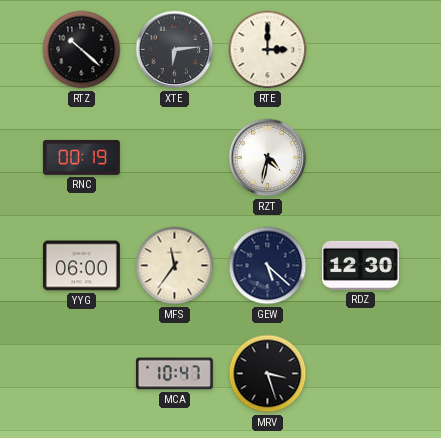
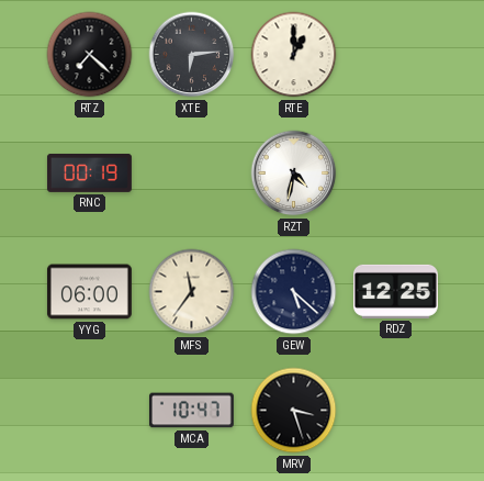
RTZ: 10:22 -> 7:22 (90, 55)
RTE: 3:00 -> 1:00 (294, 55)
RDZ: 12:30 -> 12:25 (395, 291)
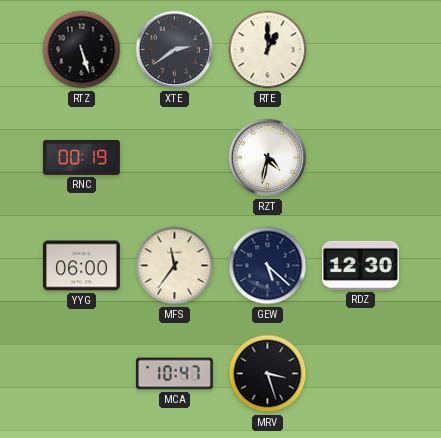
RTZ: 7:22 -> 5:27 (82, 50)
XTE: 6:14 -> 2:39 (175, 50)
RDZ: 12:25 -> 12:30 (360, 265)
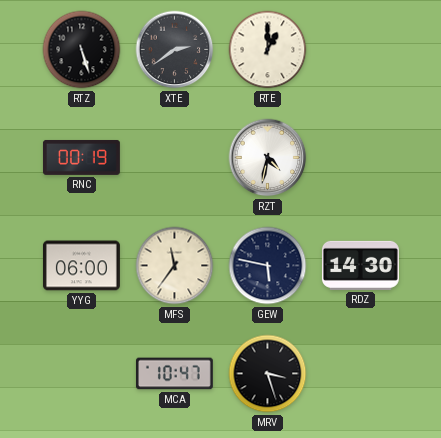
GEW: 5:22 -> 5:47 (268, 266)
RDZ: 12:30 -> 14:30 (360, 265)
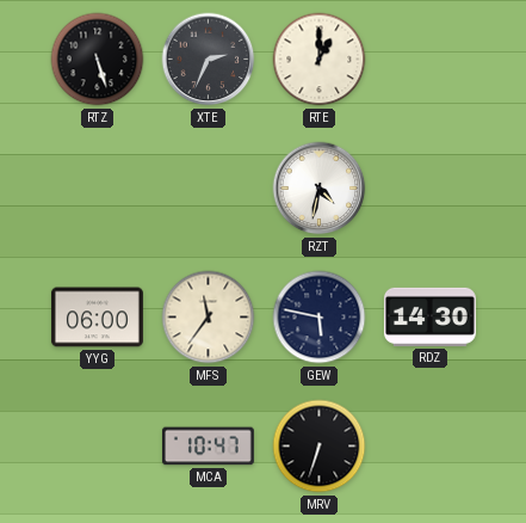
XTE: 2:39 -> 2:34 (209, 60)
RNC: 00:19 -> none (81, 157)
MRV: 3:27 -> 6:33 (320, 447)
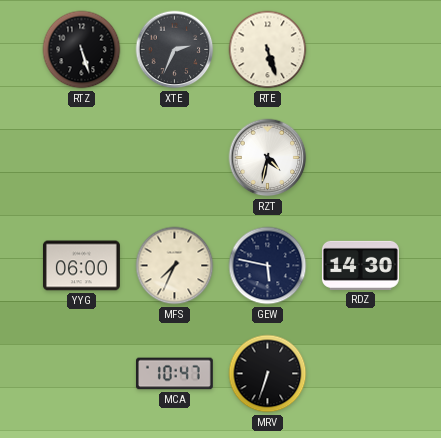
RTE: 1:00 -> 5:27 (268, 50)
MFS: 11:36 -> 7:34 (175, 266)
